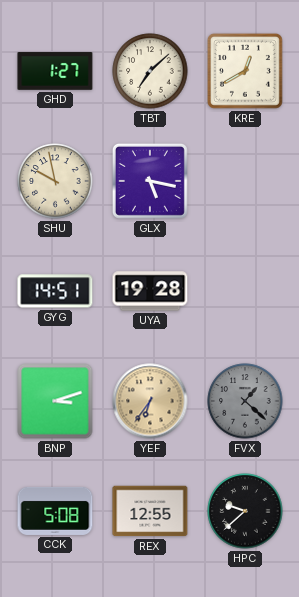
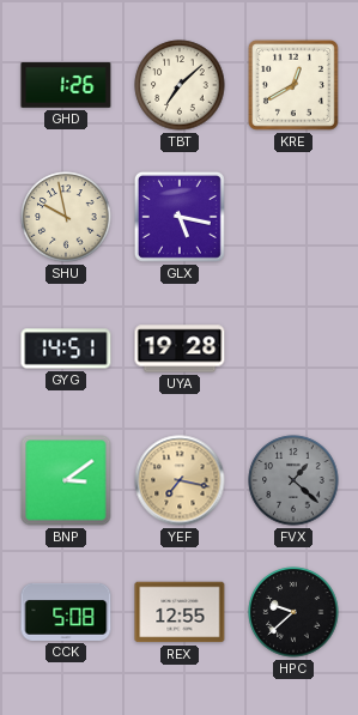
GHD: 1:27 -> 1:26 (66, 85)
BNP: 3:12 -> 3:09 (66, 480)
YEF: 6:36 -> 7:17 (180, 480)
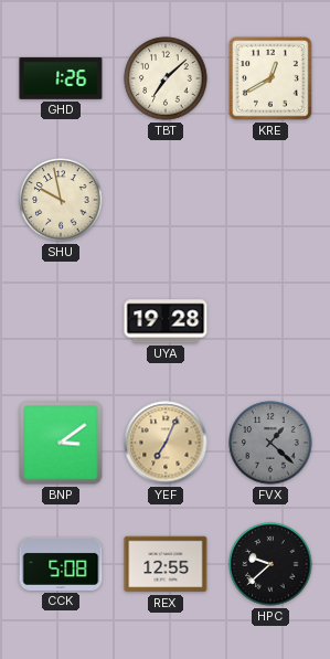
GLX: 5:17 -> none (180, 217)
GYG: 14:51 -> none (66, 349)
YEF: 7:17 -> 7:04 (166, 443)
